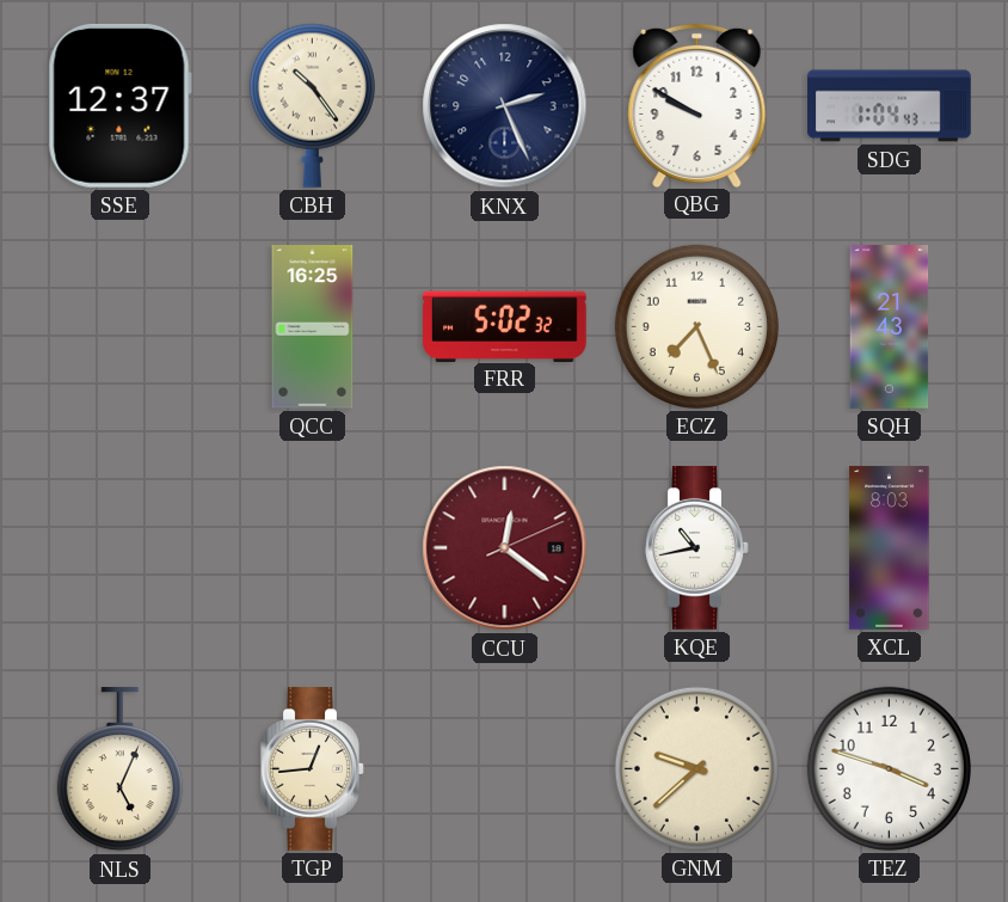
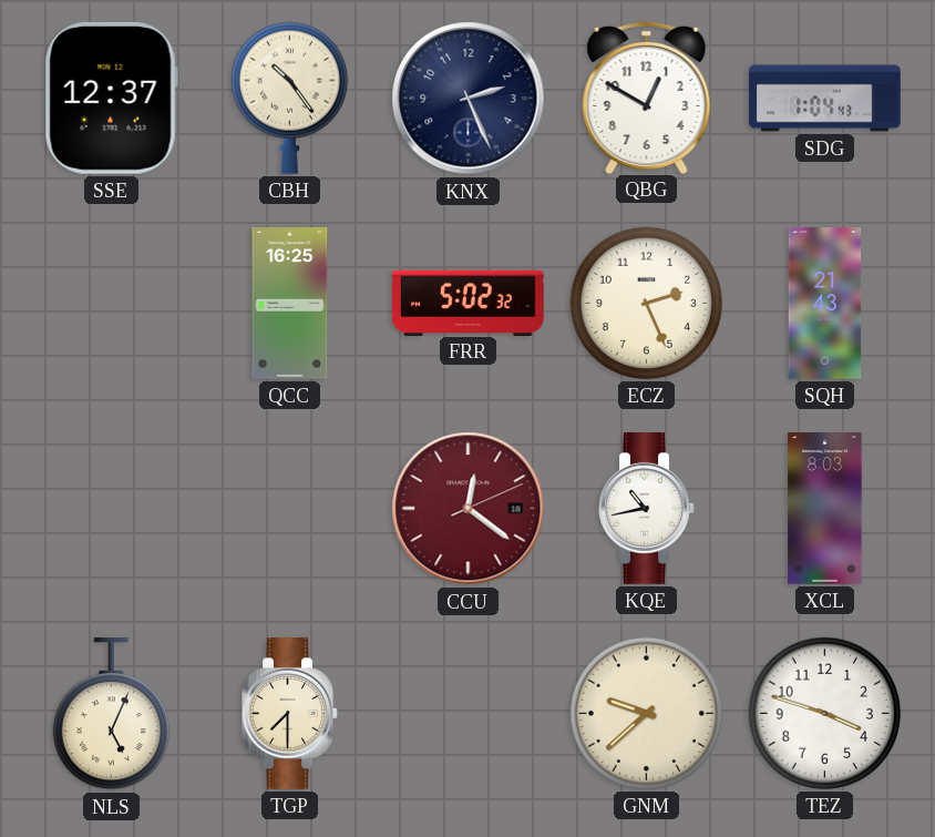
QBG: 9:50 -> 12:50 (647, 98)
ECZ: 7:26 -> 2:26 (646, 303)
TGP: 12:44 -> 7:30 (290, 714)
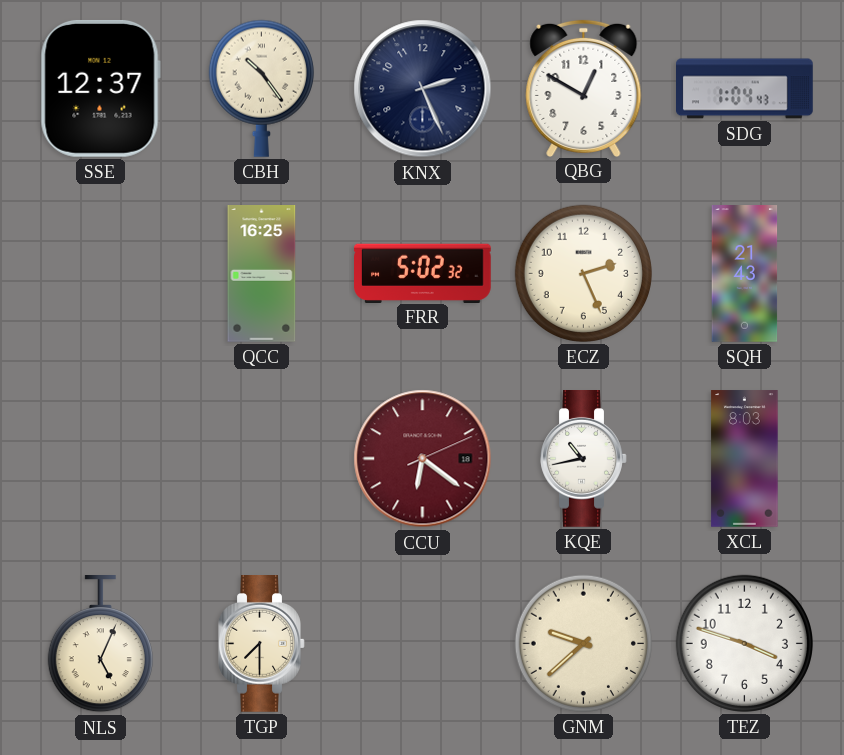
CCU: 12:21 -> 6:21 (423, 459)
